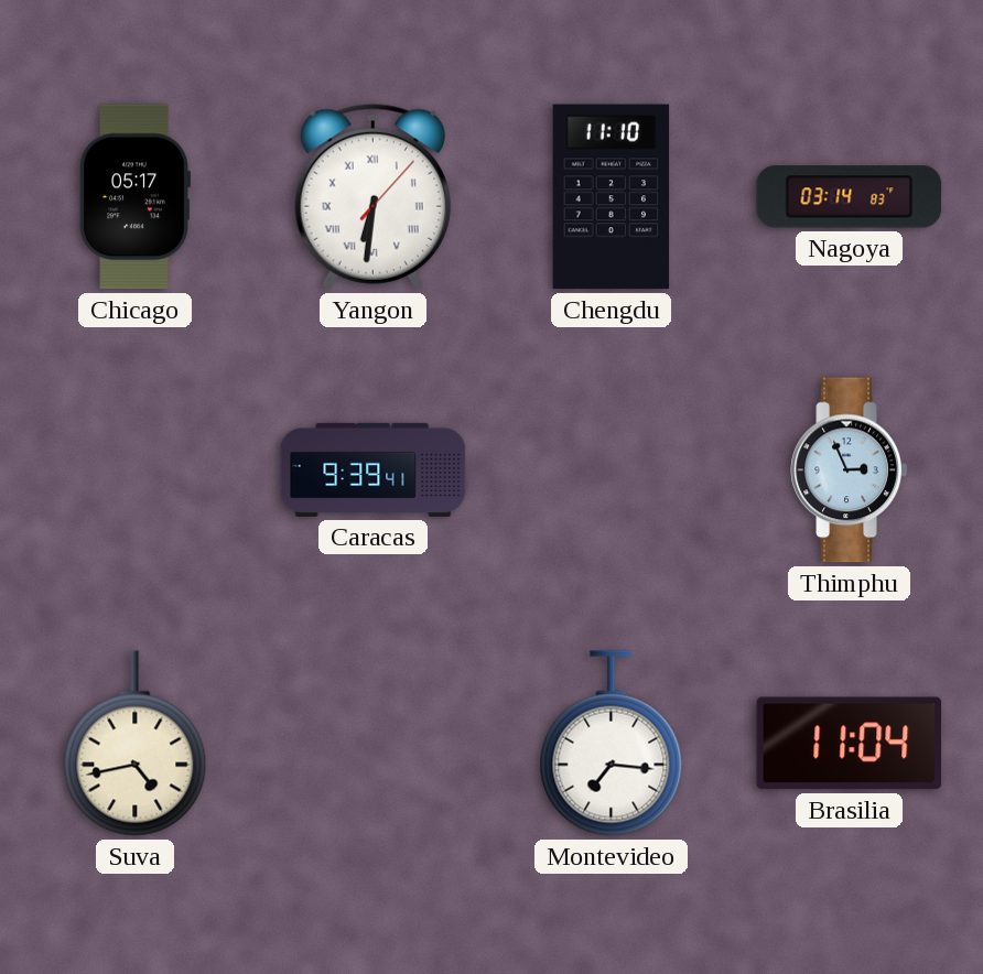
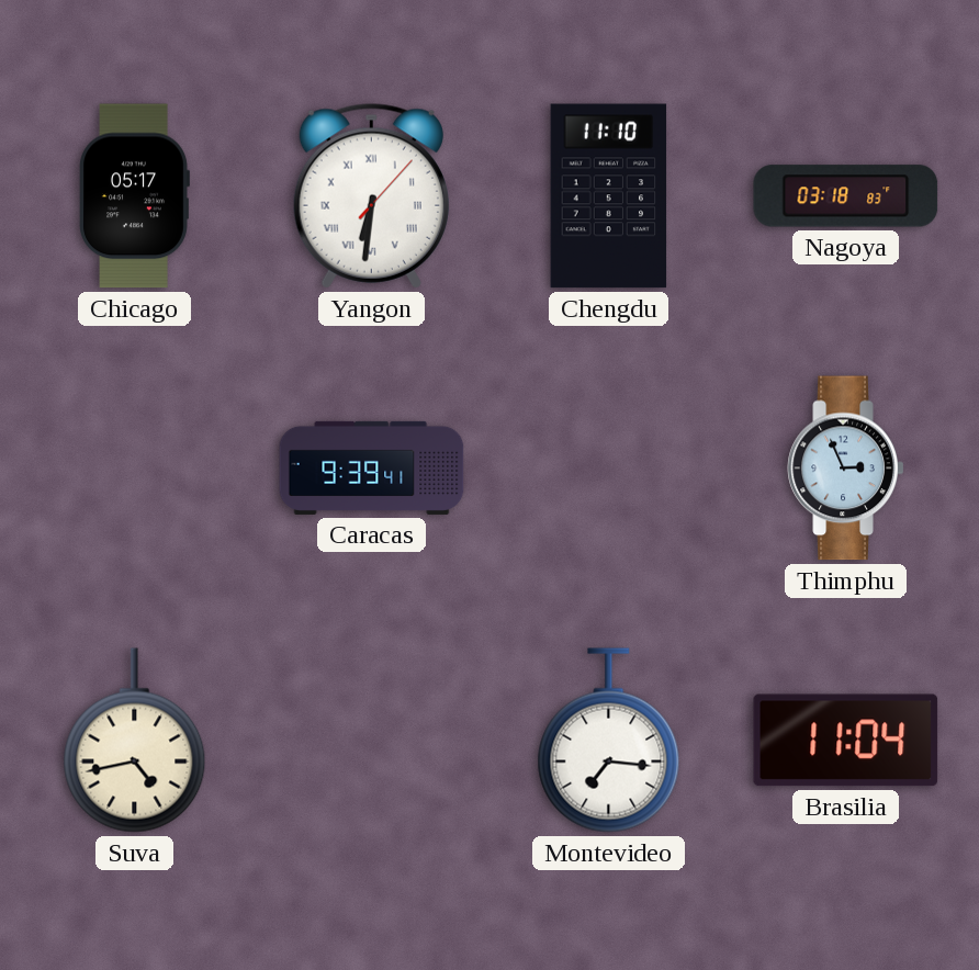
Nagoya: 03:14 -> 03:18 (846, 196)
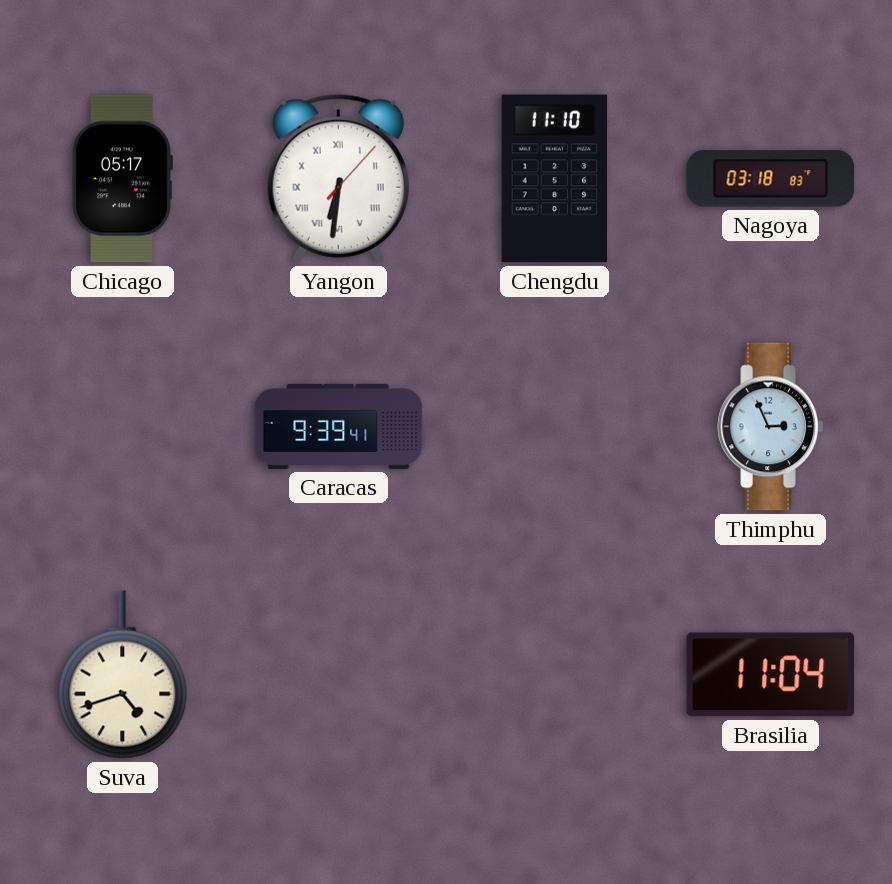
Suva: 4:43 -> 4:42 (123, 675)
Montevideo: 7:16 -> none (609, 741)
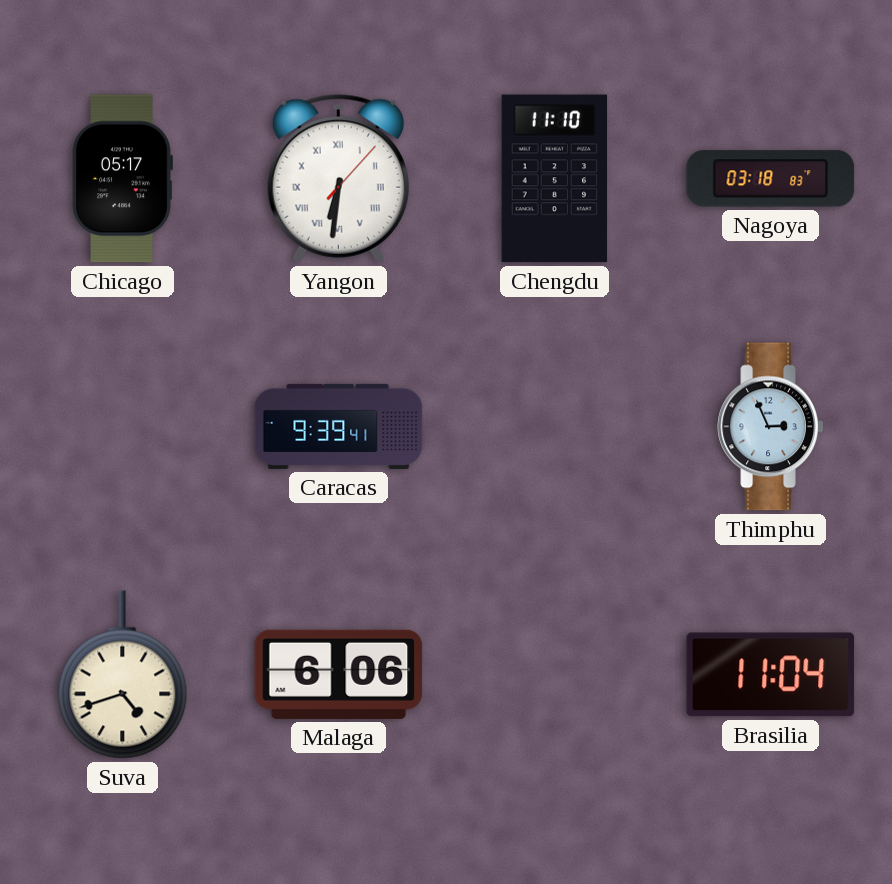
Malaga: none -> 6:06 (339, 674)
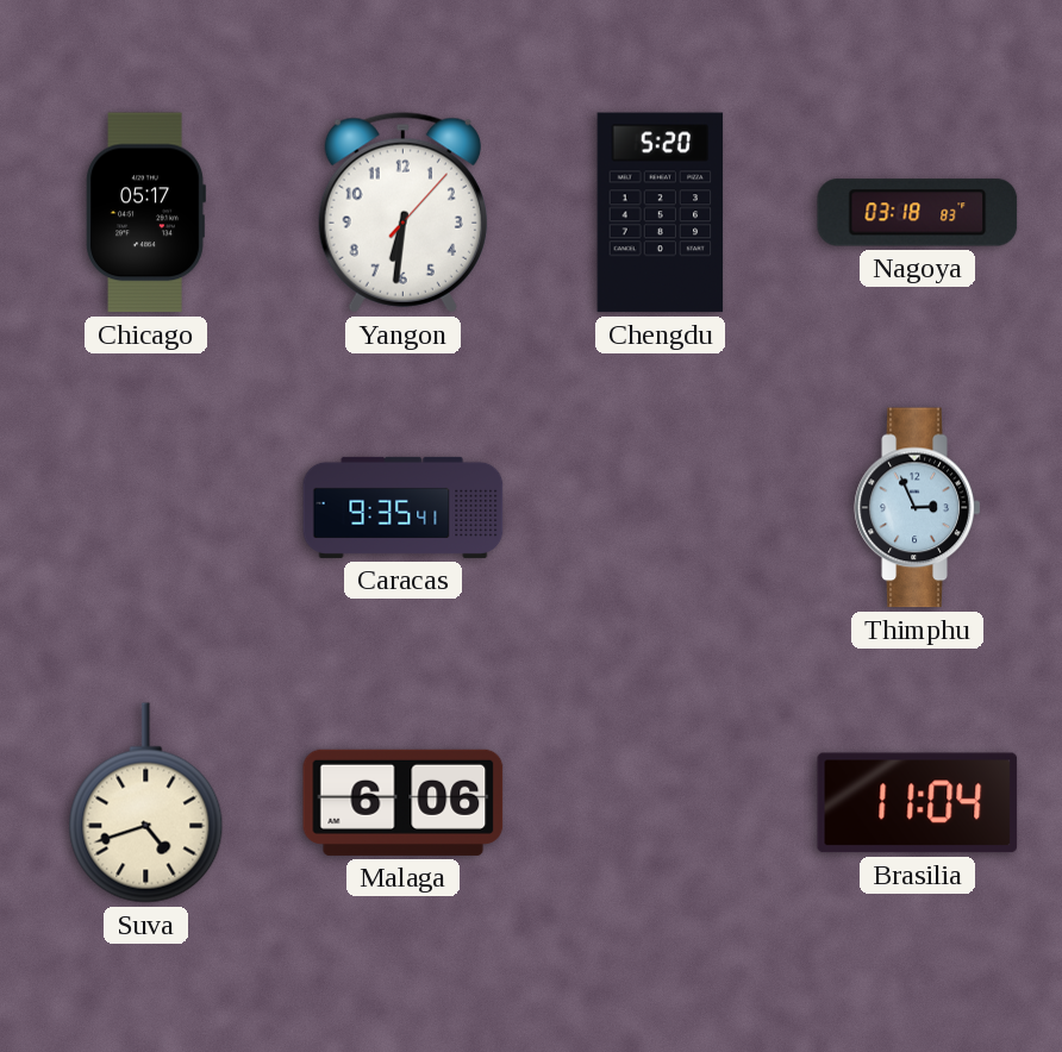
Yangon numerals: Roman -> Arabic (402, 213)
Chengdu: 11:10 -> 5:20 (661, 213)
Caracas: 9:39 -> 9:35 (404, 507)
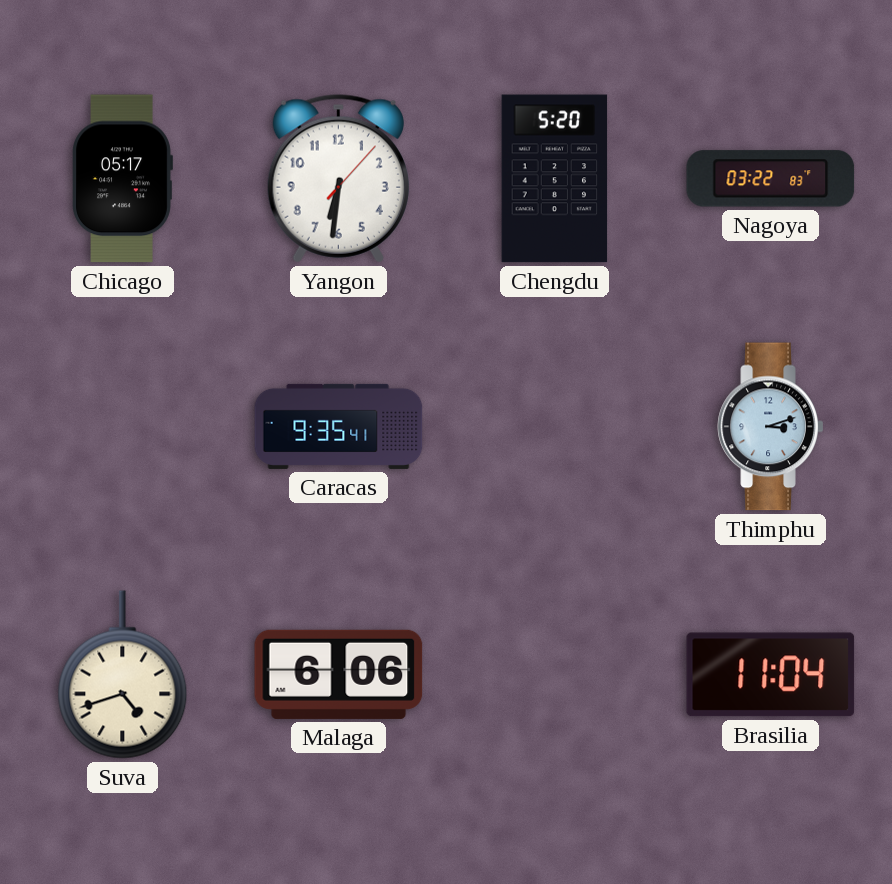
Nagoya: 03:18 -> 03:22 (771, 179)
Thimphu: 2:56 -> 3:12 (771, 427)
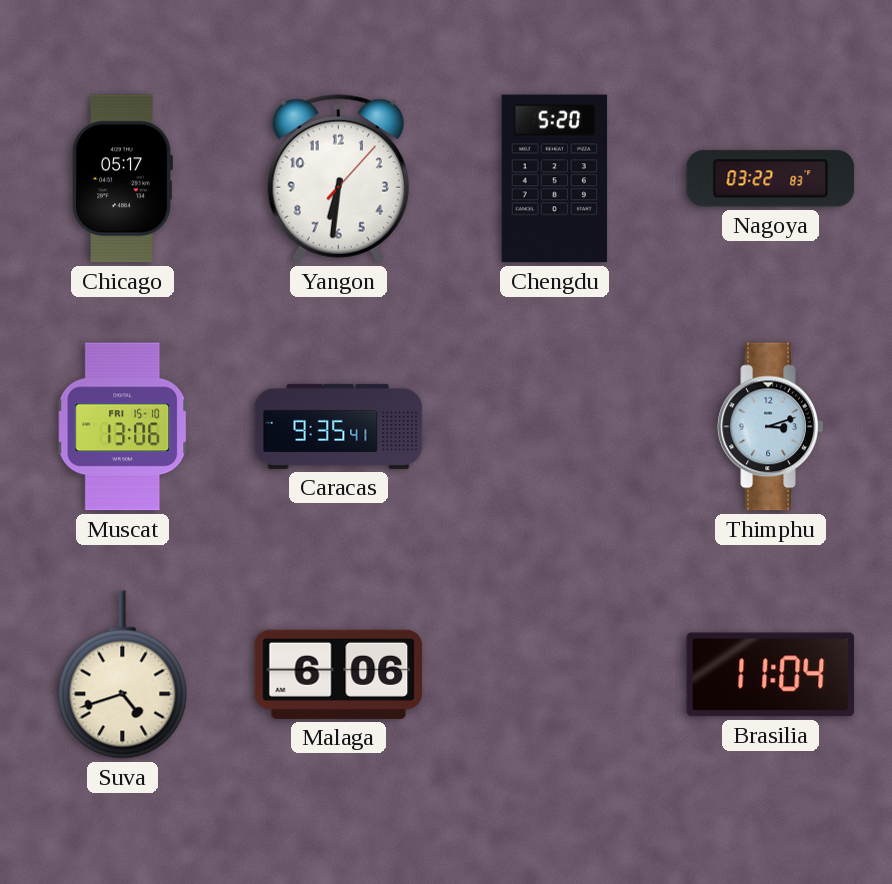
Muscat: none -> 13:06 (123, 427)
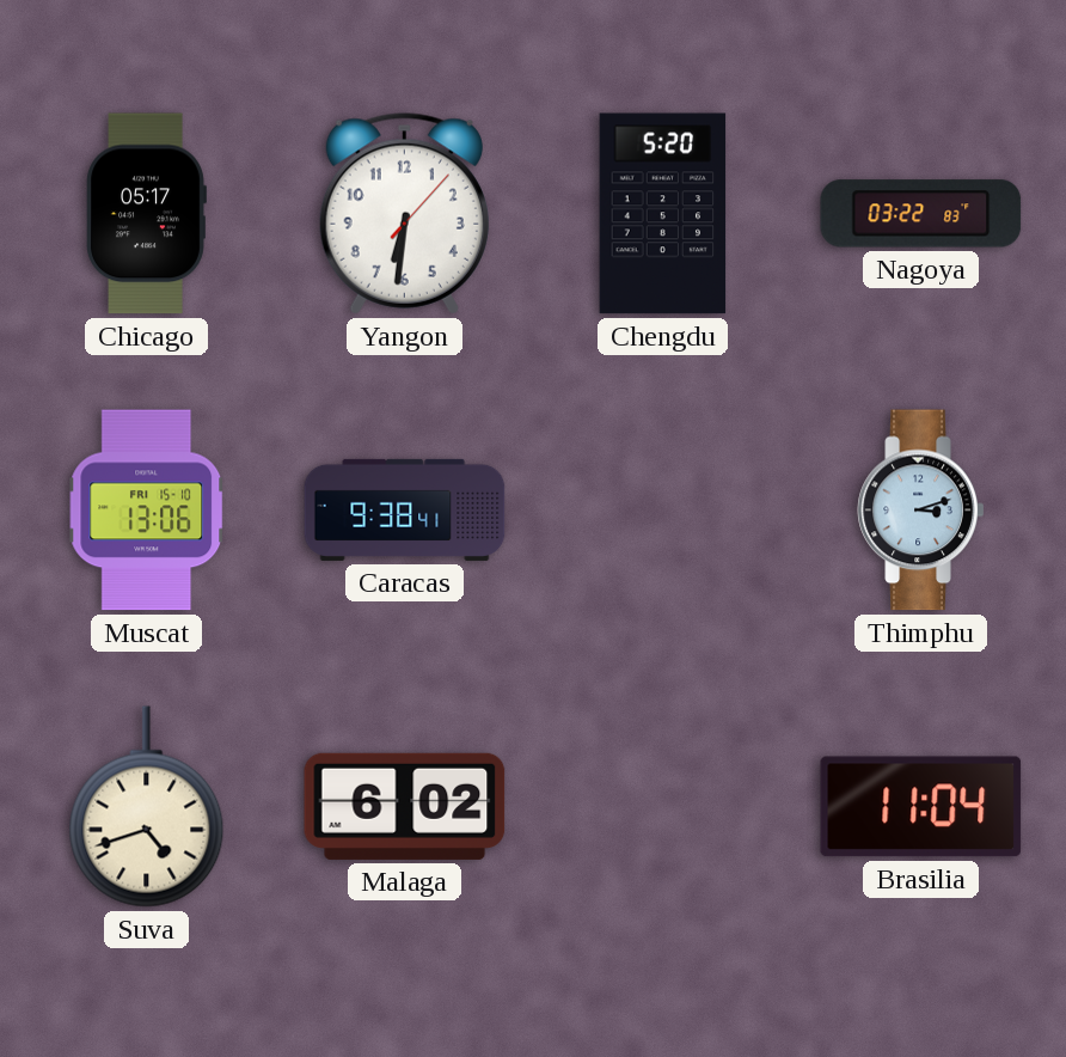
Caracas: 9:35 -> 9:38 (405, 509)
Malaga: 6:06 -> 6:02 (405, 806)
